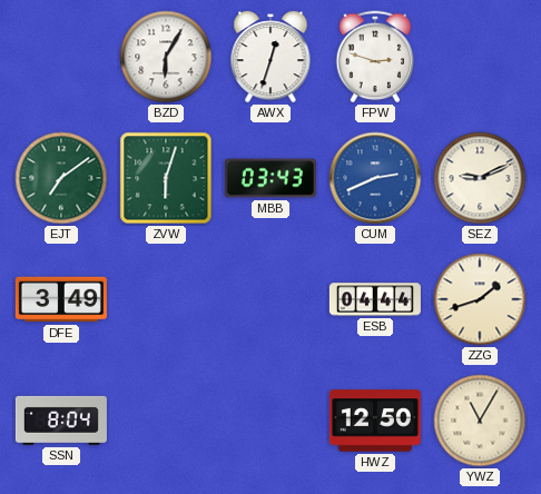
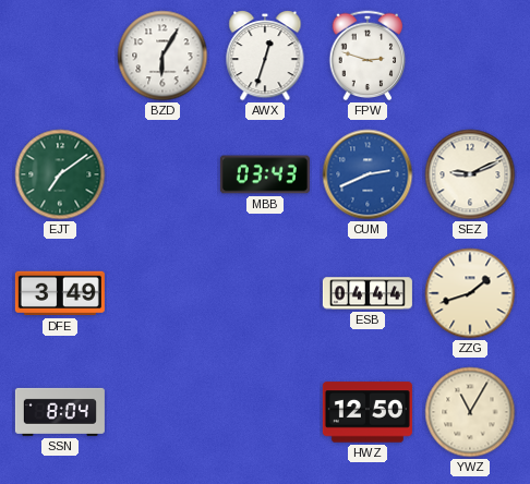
ZVW: 6:03 -> none (166, 178)
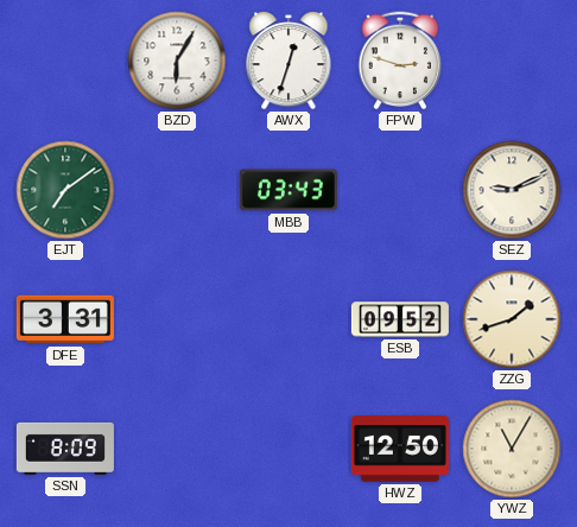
CUM: 2:41 -> none (368, 174)
DFE: 3:49 -> 3:31 (65, 319)
ESB: 04:44 -> 09:52 (400, 319)
SSN: 8:04 -> 8:09 (65, 449)
